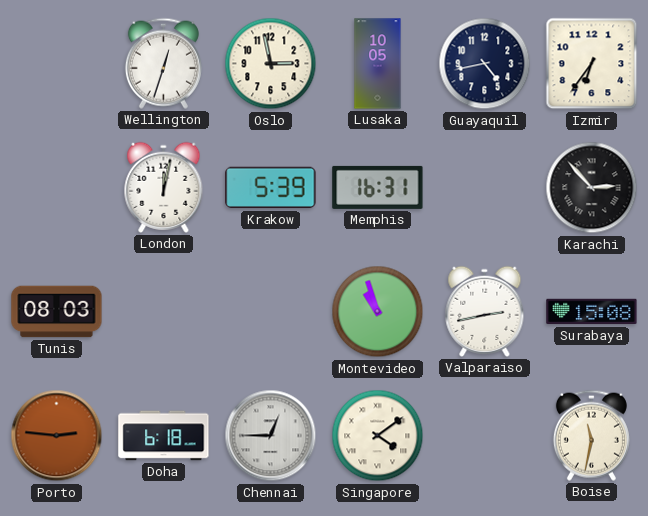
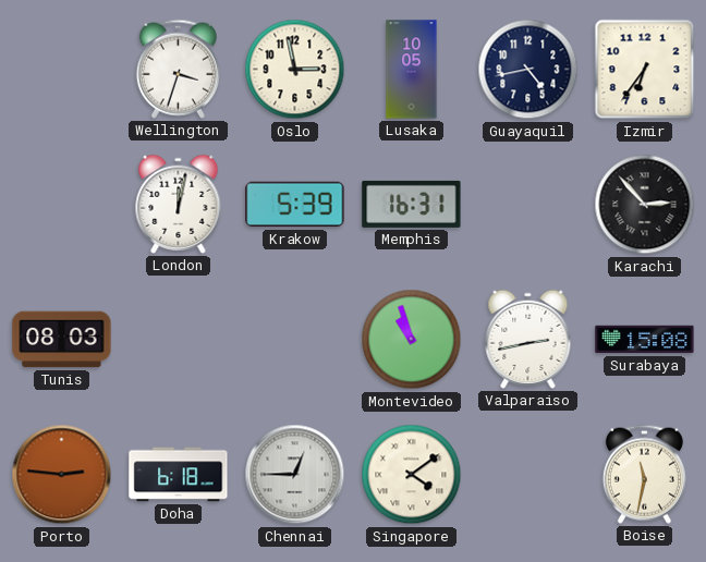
Wellington: 12:33 -> 3:33 (178, 69)
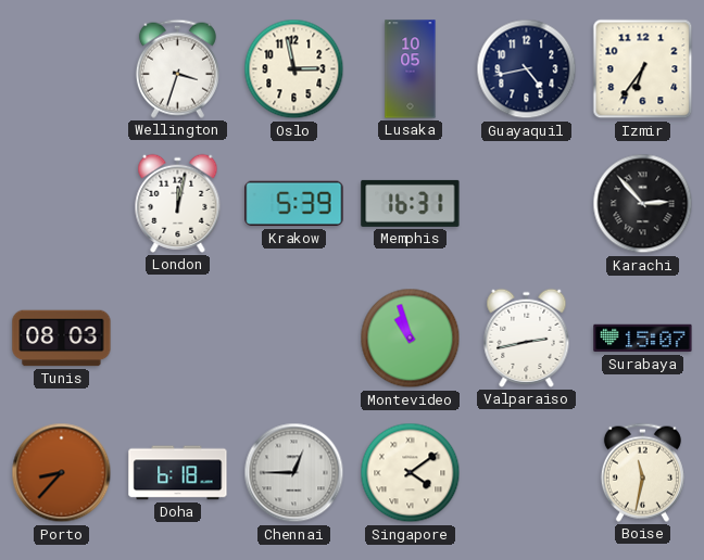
Surabaya: 15:08 -> 15:07 (643, 339)
Porto: 2:46 -> 8:37 (62, 473)
